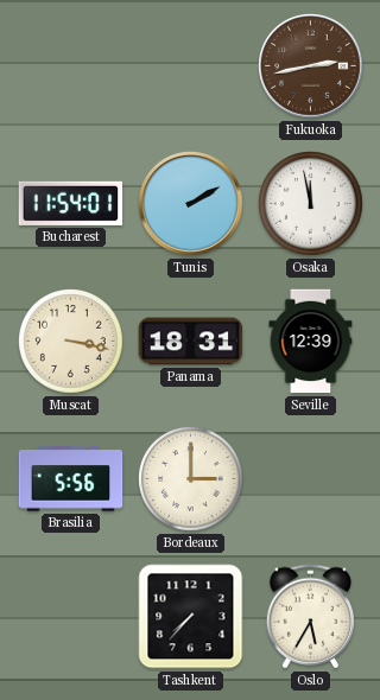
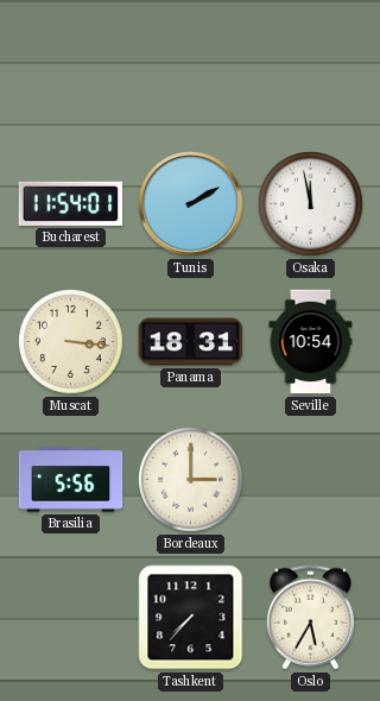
Fukuoka: 2:43 -> none (311, 66)
Muscat: 3:17 -> 3:16 (71, 342)
Seville: 12:39 -> 10:54 (311, 342)
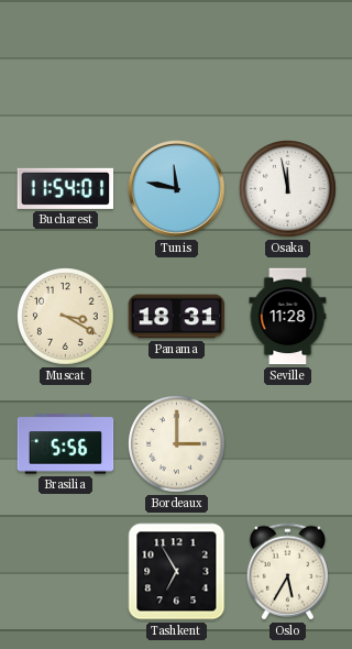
Tunis: 2:10 -> 11:47 (177, 189)
Muscat: 3:16 -> 3:20 (66, 317)
Seville: 10:54 -> 11:28 (288, 317)
Tashkent: 7:37 -> 6:55 (177, 572)
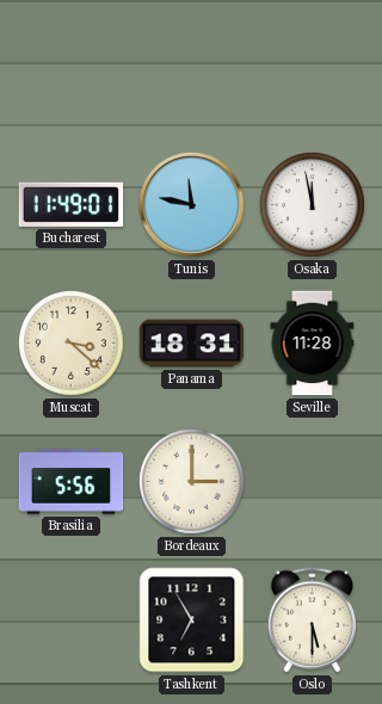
Bucharest: 11:54 -> 11:49 (72, 204)
Muscat: 3:20 -> 3:22 (72, 344)
Oslo: 5:35 -> 5:30 (312, 620)
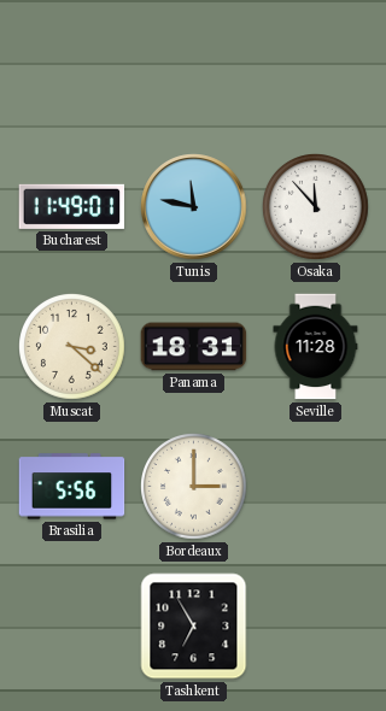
Osaka: 11:58 -> 11:53 (316, 207)
Oslo: 5:30 -> none (312, 620)
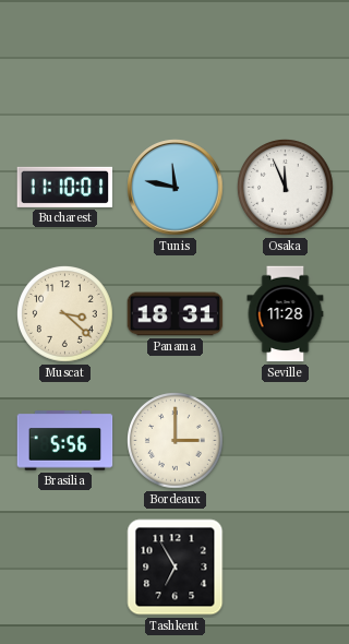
Bucharest: 11:49 -> 11:10 (65, 187)
Osaka: 11:53 -> 11:56 (286, 188)
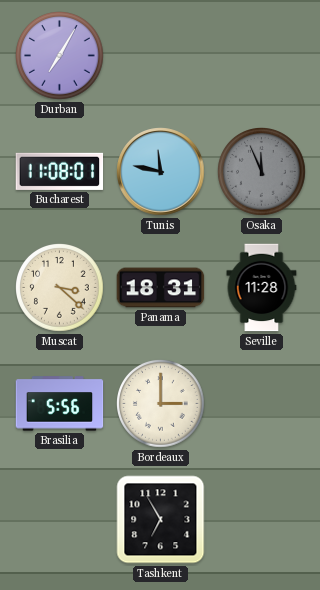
Durban: none -> 7:05 (60, 56)
Bucharest: 11:10 -> 11:08 (60, 171)
Osaka dial: white -> grey (262, 172)
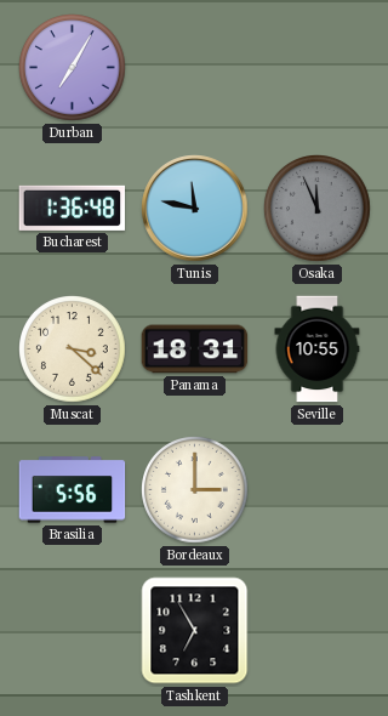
Bucharest: 11:08 -> 1:36 (73, 208)
Seville: 11:28 -> 10:55 (318, 350)
